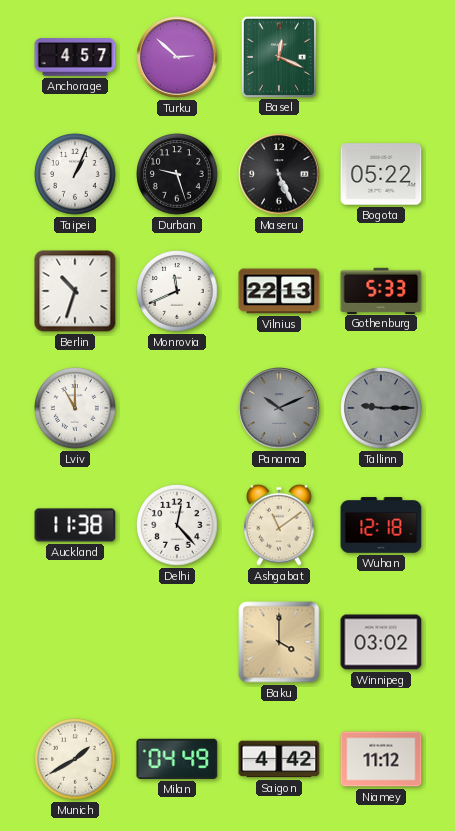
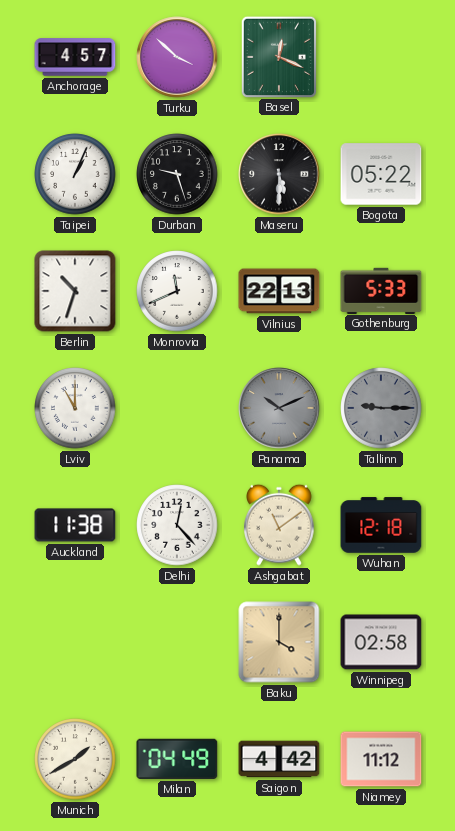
Turku: 2:52 -> 3:52 (177, 57)
Maseru: 5:26 -> 5:30 (279, 174)
Winnipeg: 03:02 -> 02:58 (381, 642)
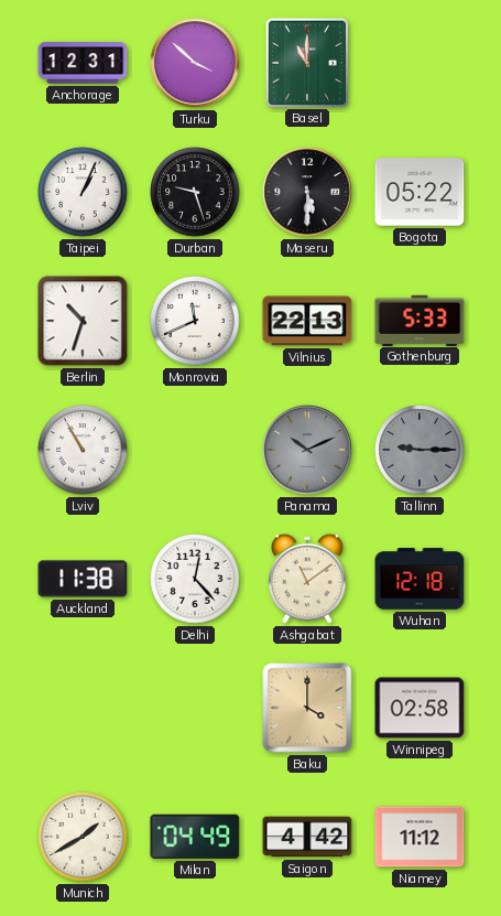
Anchorage: 4:57 -> 12:31 (83, 63)
Basel: 12:19 -> 11:00 (306, 62)
Lviv: 11:00 -> 10:55 (83, 450)
